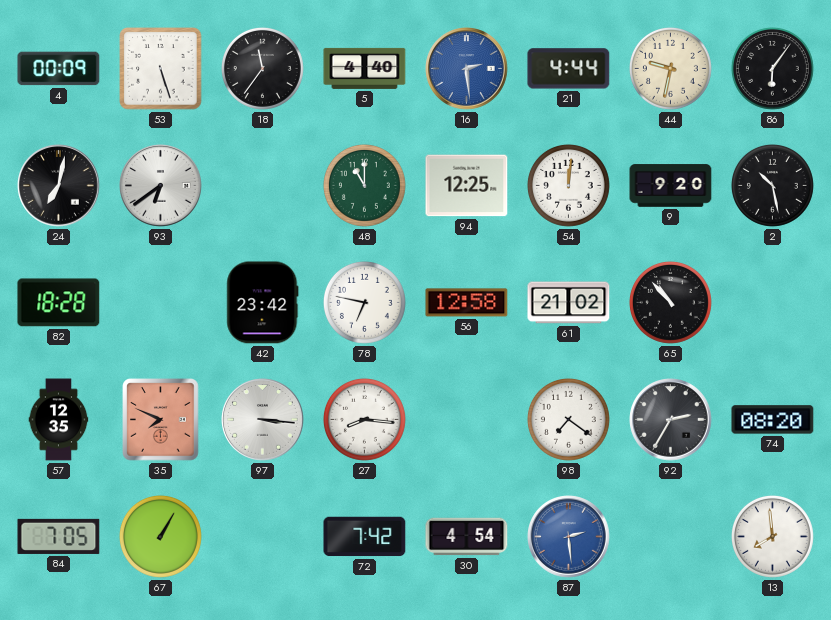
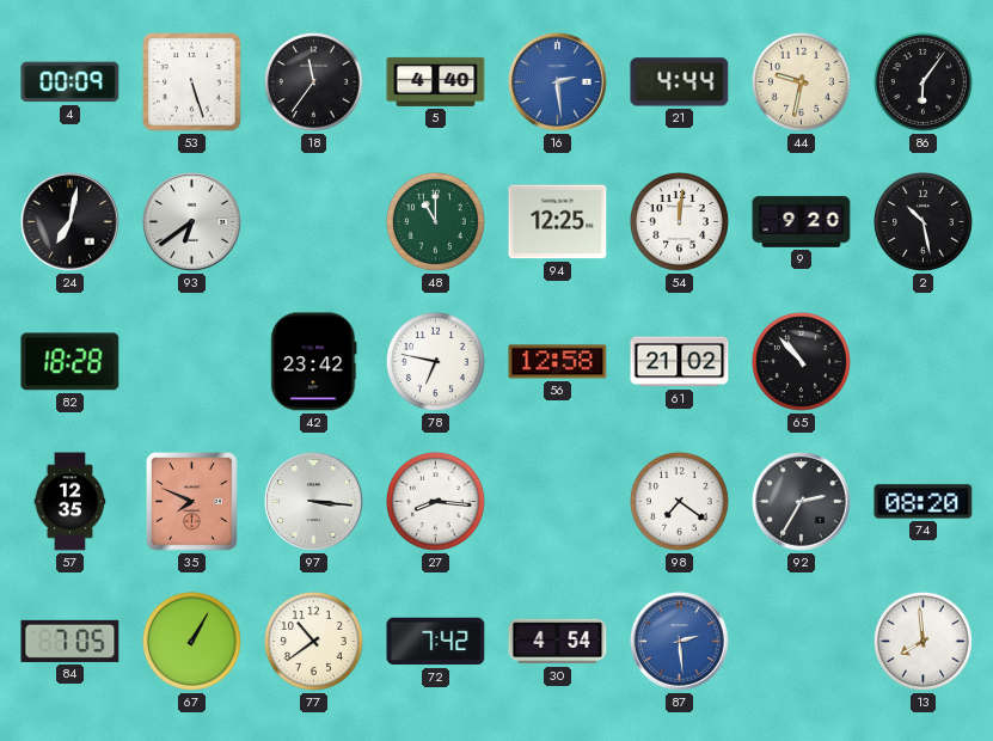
77: none -> 10:39 (313, 641)
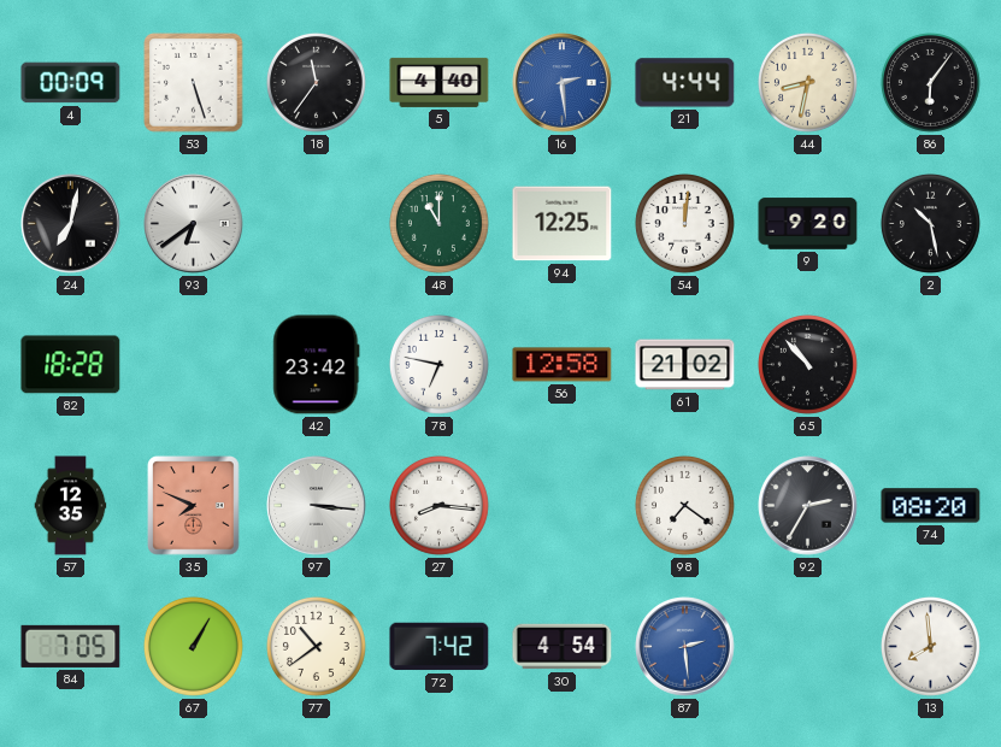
44: 9:32 -> 8:32 (807, 82)
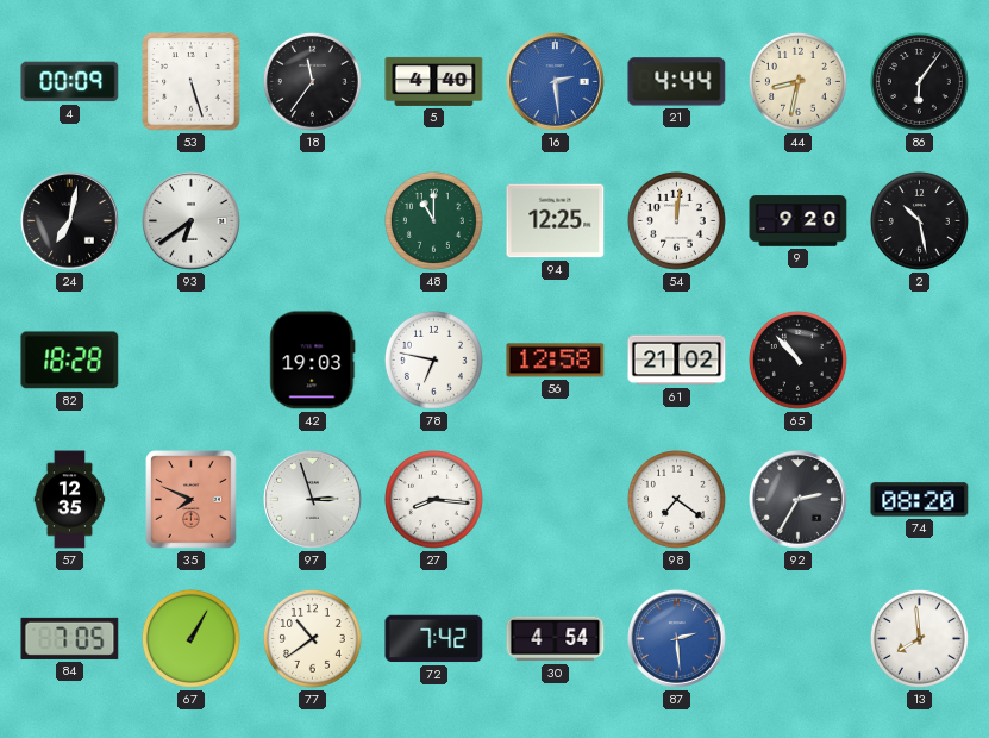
42: 23:42 -> 19:03 (313, 361)
97: 3:16 -> 2:57 (313, 500)
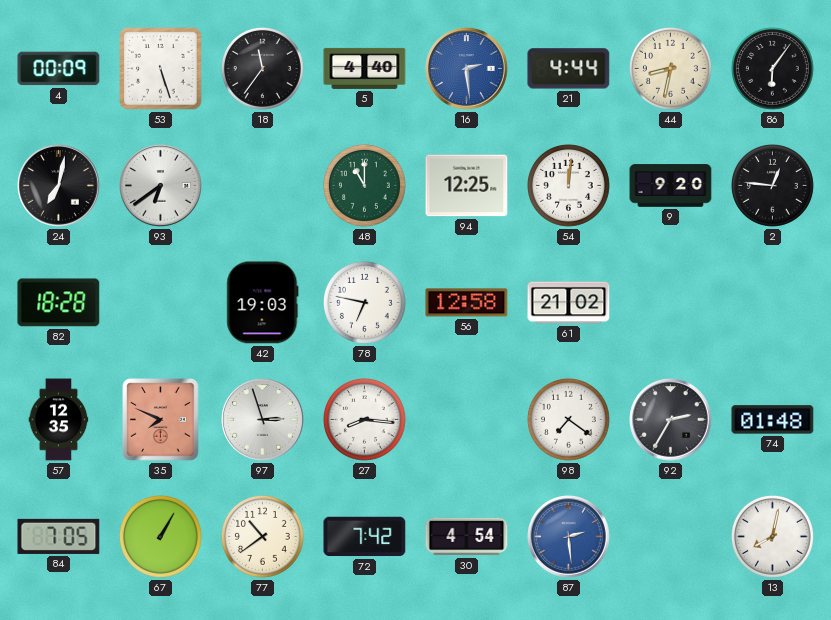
2: 10:28 -> 12:46 (772, 185)
65: 10:53 -> none (797, 359)
74: 08:20 -> 01:48 (773, 420)
13: 7:59 -> 8:02 (772, 536)
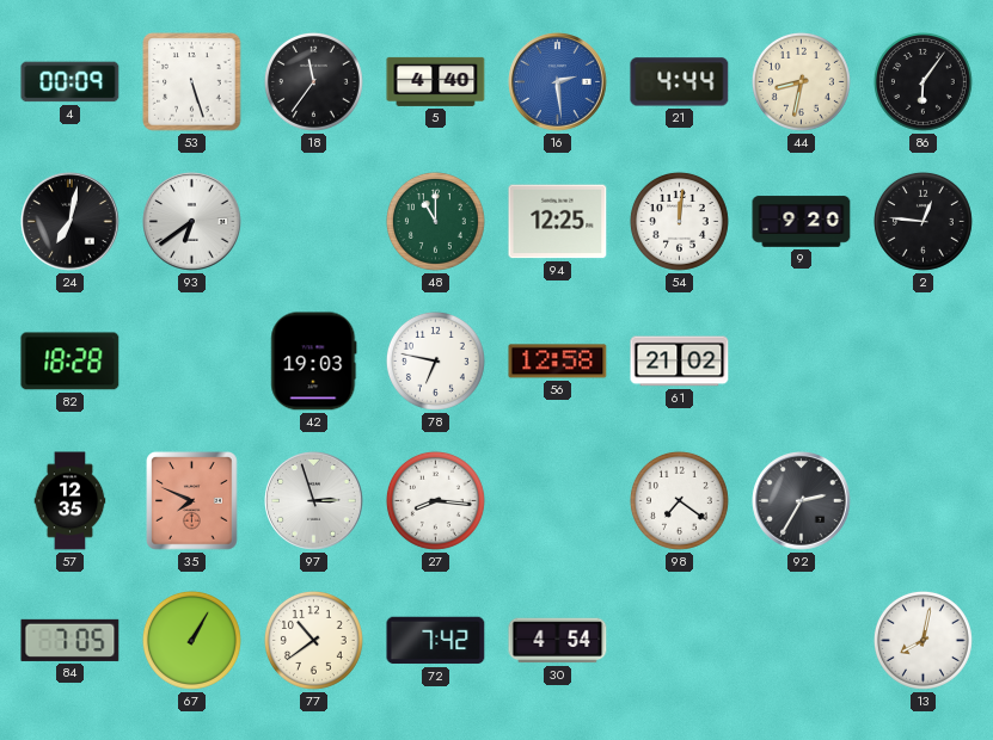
74: 01:48 -> none (773, 420)
87: 2:29 -> none (569, 537)
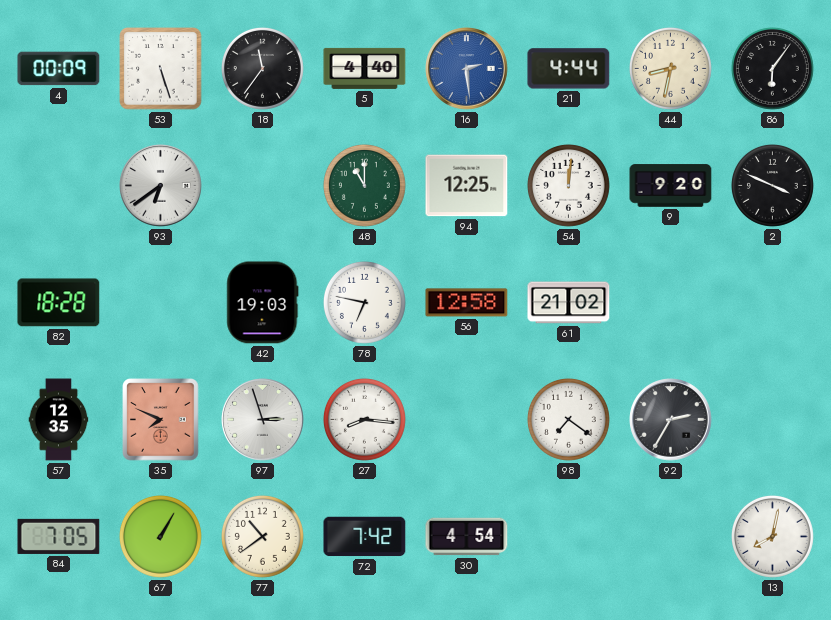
24: 7:02 -> none (71, 222)
2: 12:46 -> 3:49 (772, 185)
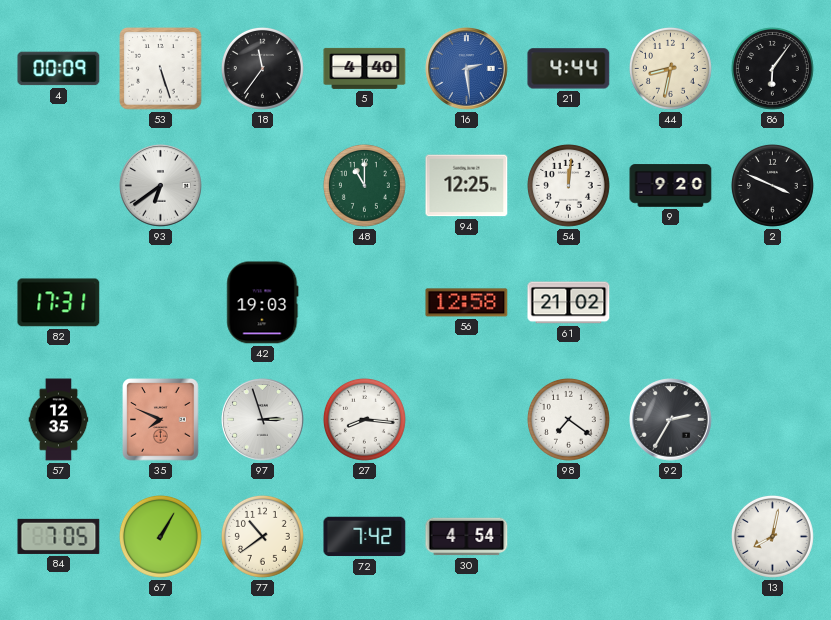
82: 18:28 -> 17:31 (59, 303)
78: 6:47 -> none (364, 302)
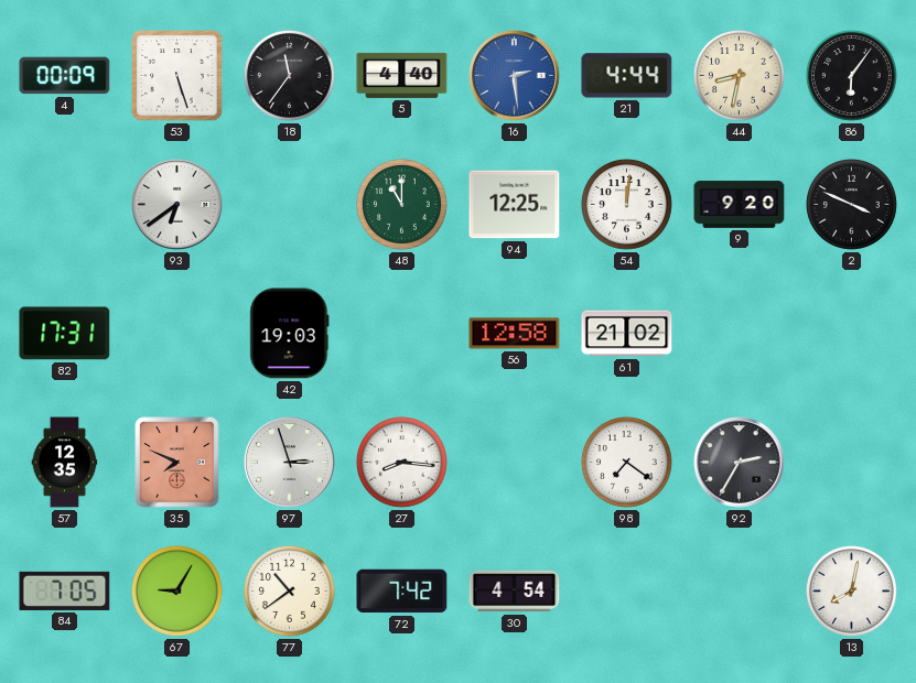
67: 1:05 -> 9:05 (176, 590)
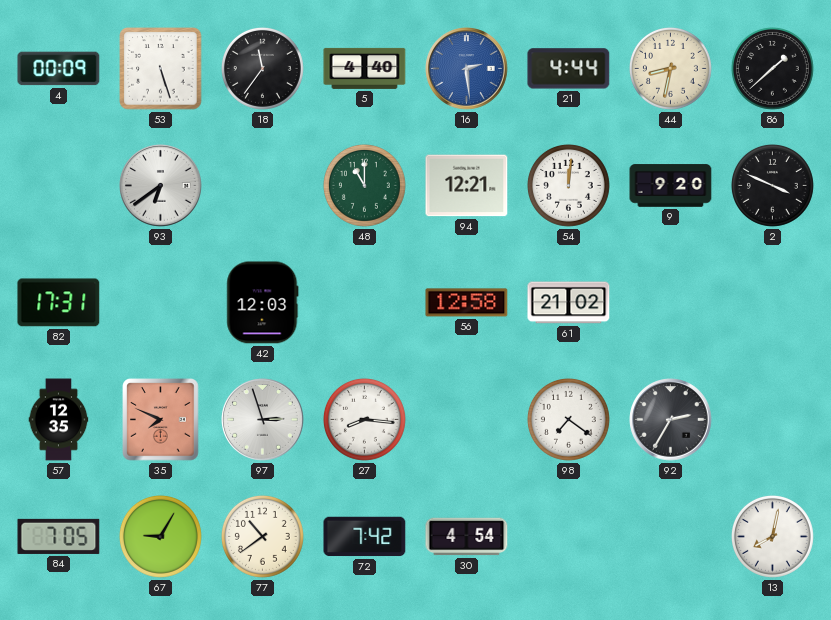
86: 6:06 -> 1:38 (772, 68)
94: 12:25 -> 12:21 (467, 186)
42: 19:03 -> 12:03 (263, 303)
